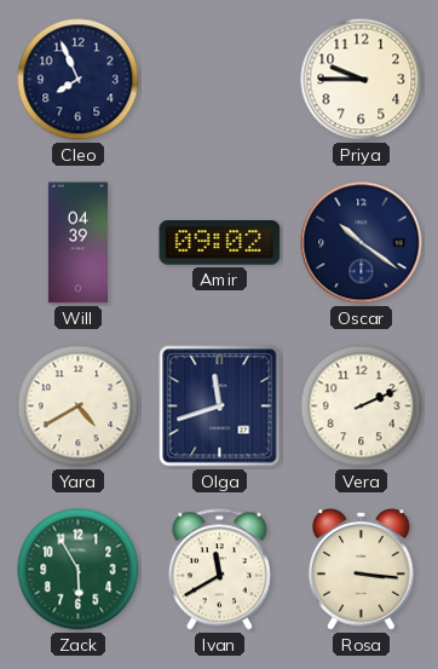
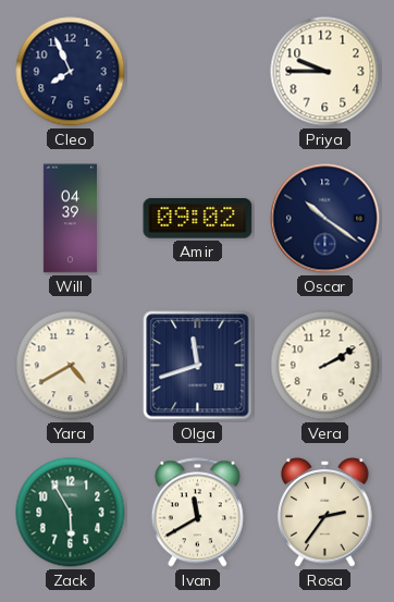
Vera: 2:11 -> 2:10 (325, 366)
Rosa: 3:16 -> 2:36 (325, 513)
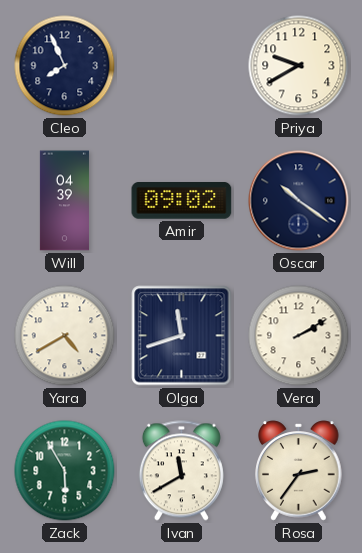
Priya: 9:45 -> 9:40 (299, 66)
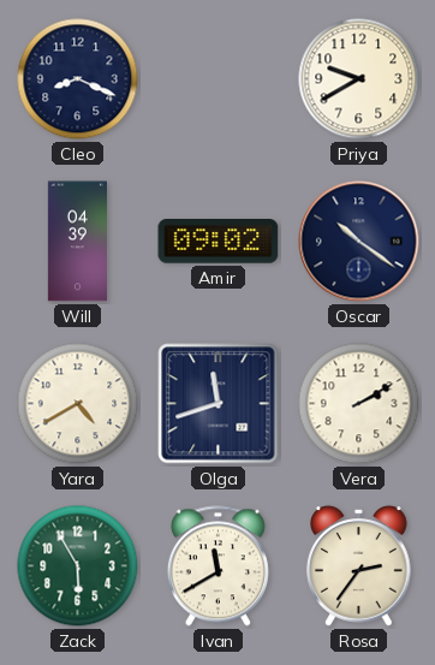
Cleo: 7:56 -> 8:19 (78, 79)
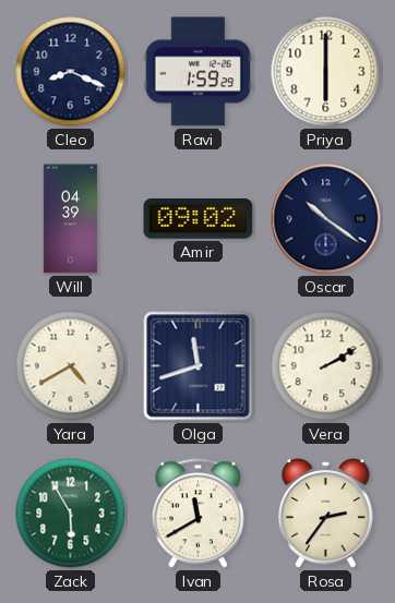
Ravi: none -> 1:59 (197, 72)
Priya: 9:40 -> 6:00 (326, 72)
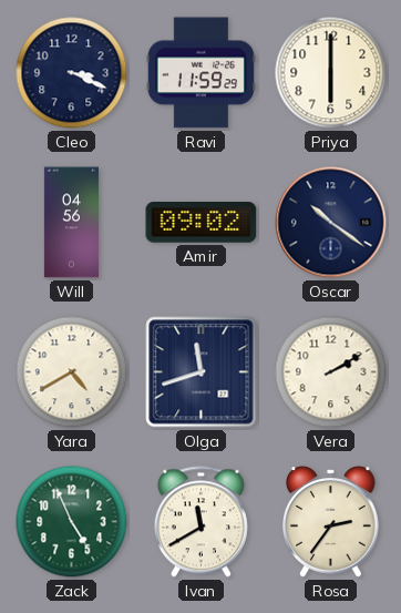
Cleo: 8:19 -> 3:19 (72, 73)
Ravi: 1:59 -> 11:59 (200, 73)
Will: 04:39 -> 04:56 (71, 223)
Zack: 5:55 -> 4:56 (72, 522)
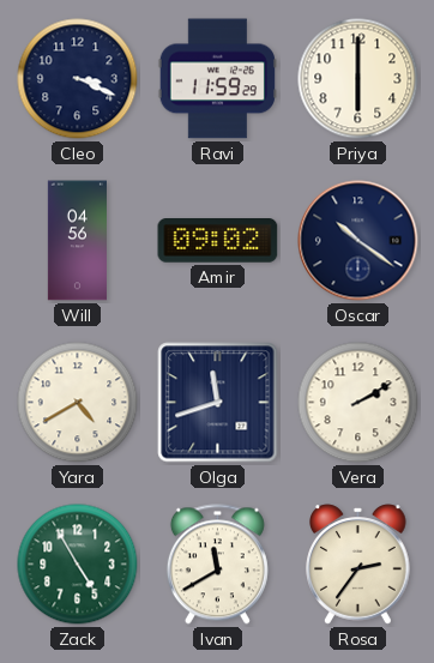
Zack: 4:56 -> 4:55 (78, 565)
